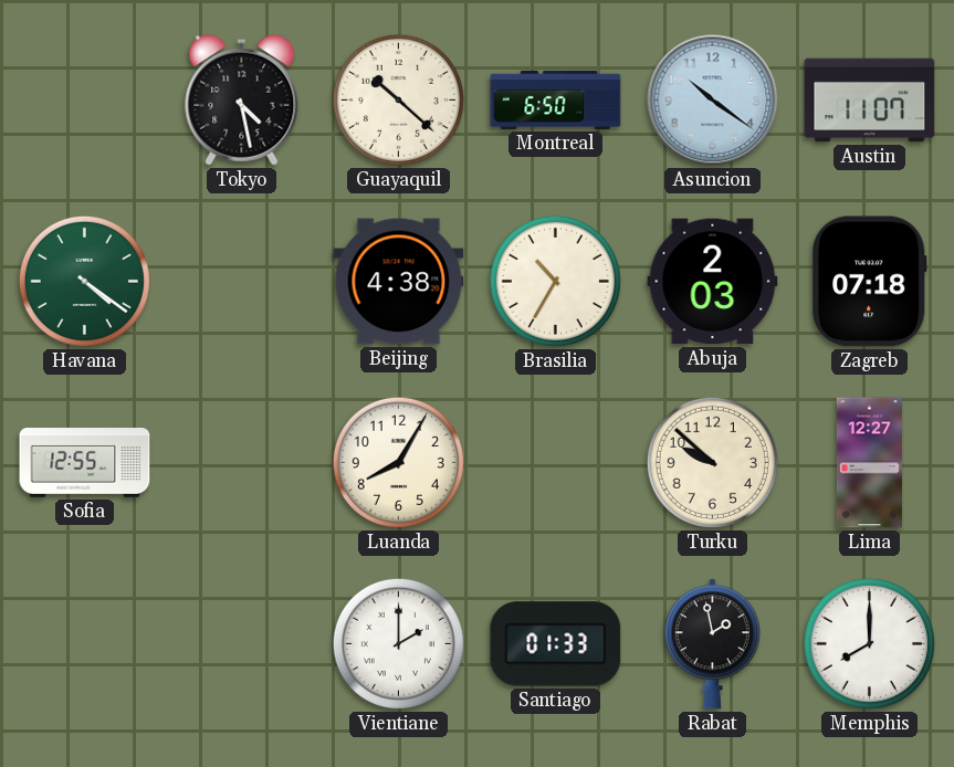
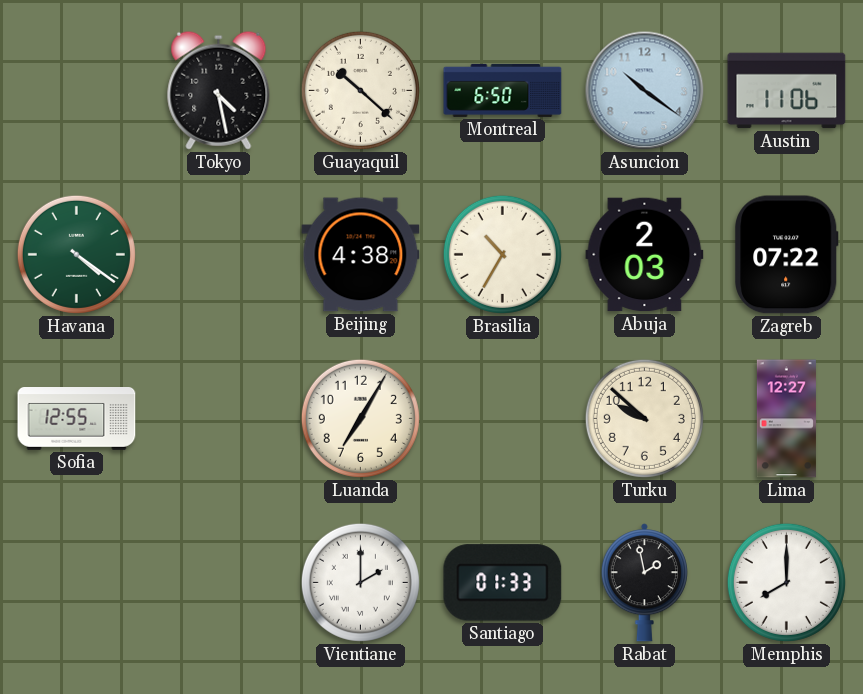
Austin: 11:07 -> 11:06 (787, 91)
Zagreb: 07:18 -> 07:22 (787, 255)
Luanda: 8:05 -> 7:05 (360, 418)
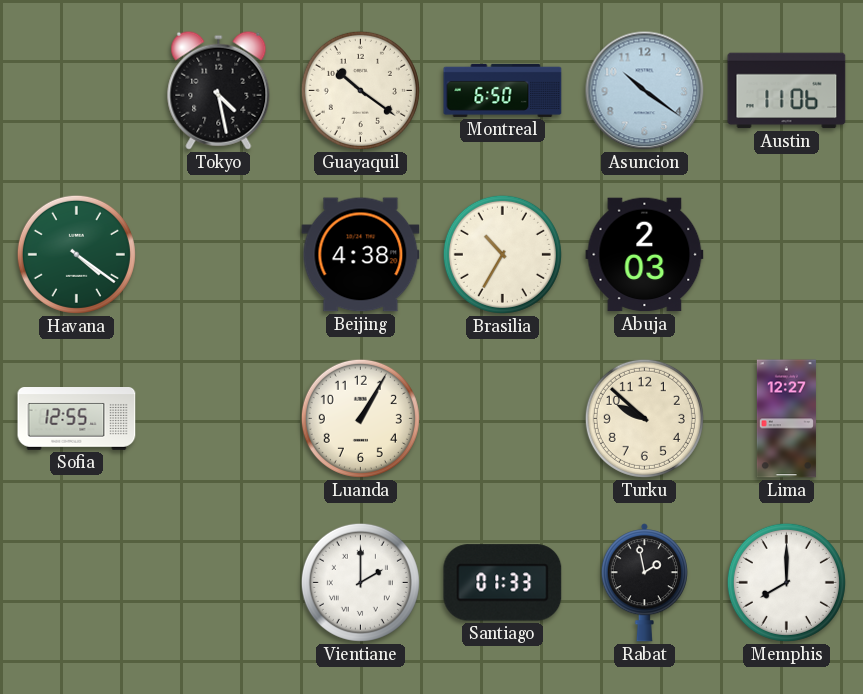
Guayaquil: 10:22 -> 10:21 (360, 90)
Zagreb: 07:22 -> none (787, 255)
Luanda: 7:05 -> 1:05 (360, 418)
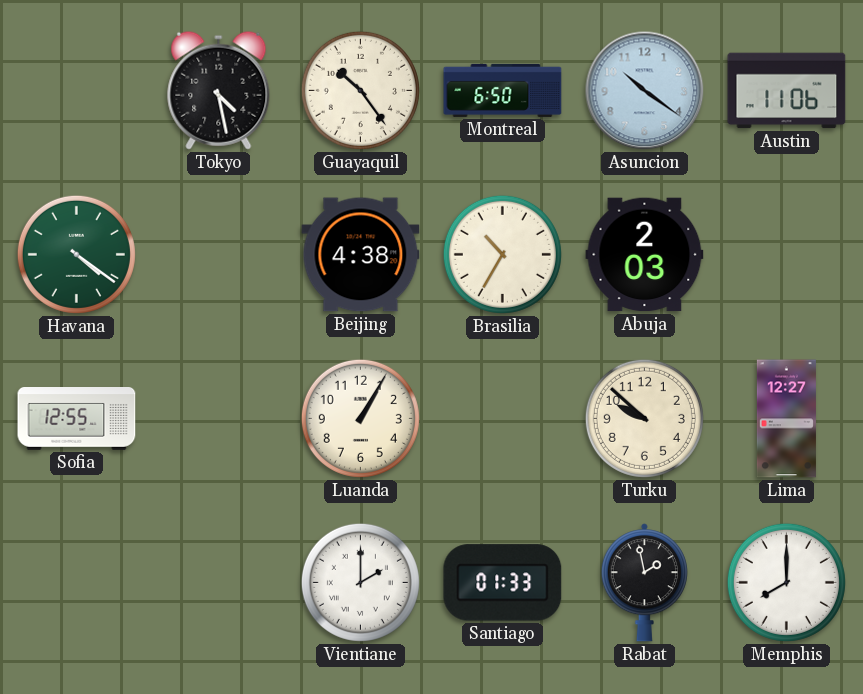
Guayaquil: 10:21 -> 10:24 (360, 90)
